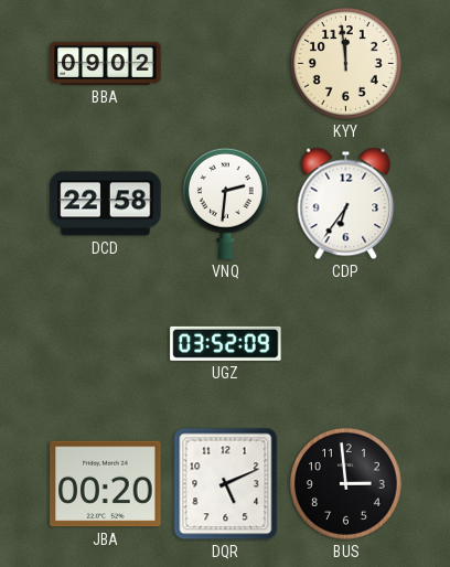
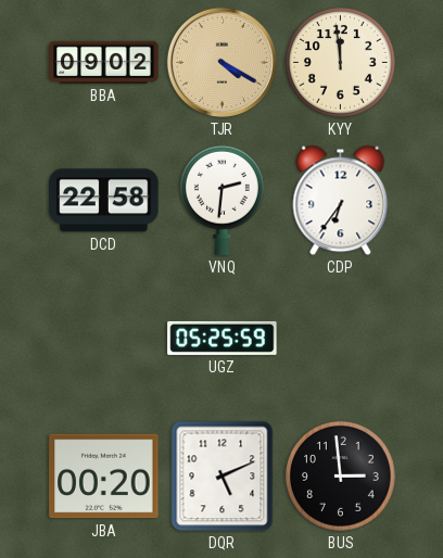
TJR: none -> 4:20 (221, 62)
UGZ: 03:52 -> 05:25 (223, 338)
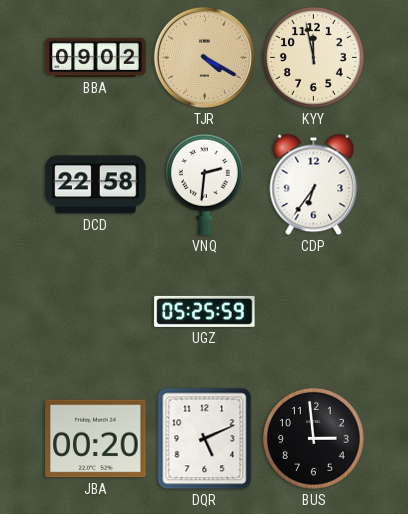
KYY: 11:59 -> 11:58 (314, 58)
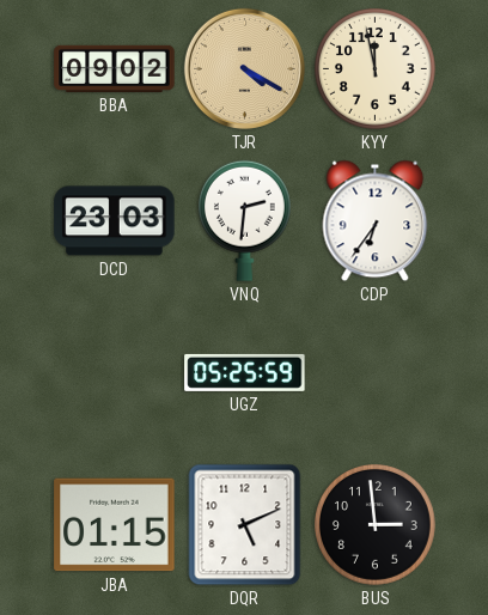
DCD: 22:58 -> 23:03 (115, 221)
JBA: 00:20 -> 01:15 (115, 525)
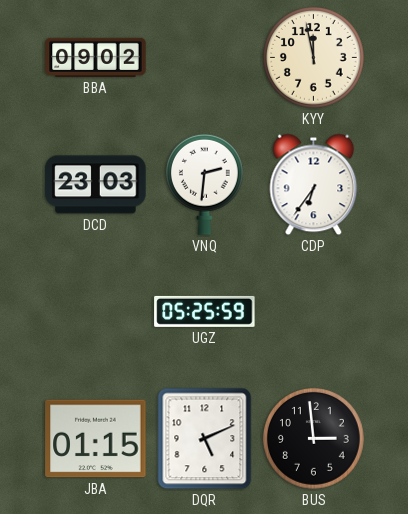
TJR: 4:20 -> none (244, 68)
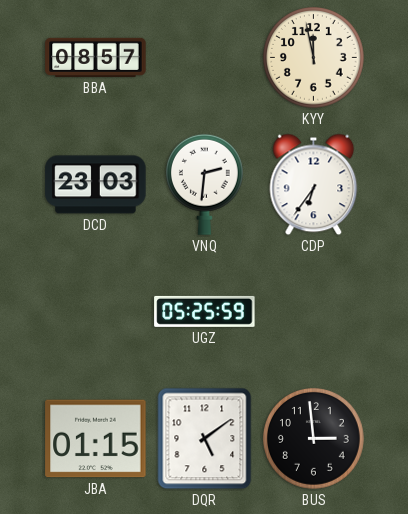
BBA: 09:02 -> 08:57 (96, 57)
DQR: 5:11 -> 5:09 (205, 439)
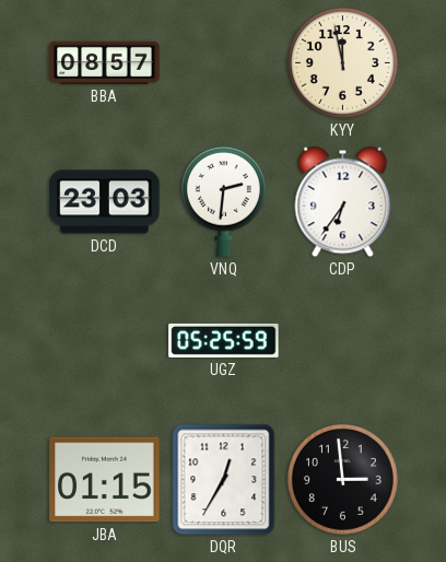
DQR: 5:09 -> 12:35 (224, 480)
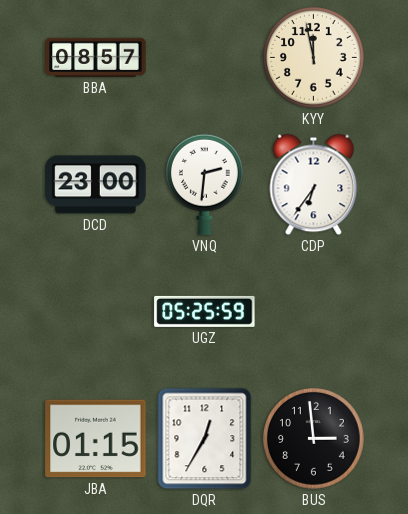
DCD: 23:03 -> 23:00 (96, 185)
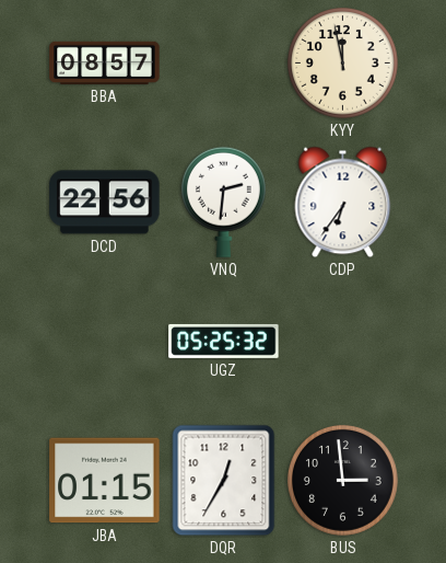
DCD: 23:00 -> 22:56 (105, 203)
UGZ: 05:25:59 -> 05:25:32 (224, 341)
